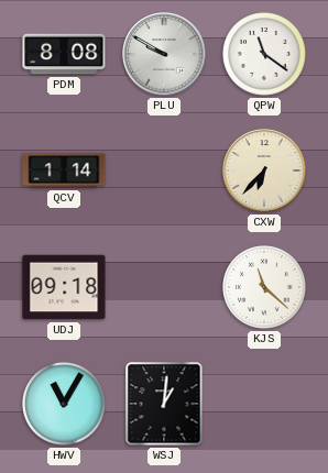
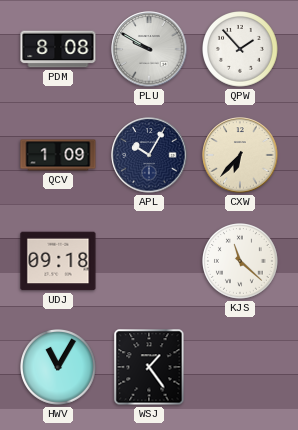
QPW: 11:21 -> 1:53 (241, 50)
QCV: 1:14 -> 1:09 (58, 155)
APL: none -> 10:05 (149, 155)
WSJ: 1:01 -> 1:24 (149, 367)
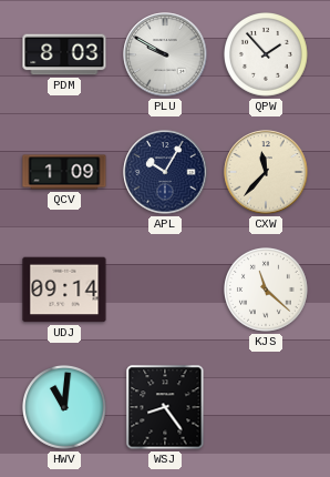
PDM: 8:08 -> 8:03 (64, 54)
CXW: 6:37 -> 11:37 (266, 172)
UDJ: 09:18 -> 09:14 (64, 290)
HWV: 11:05 -> 11:01 (65, 408)
WSJ: 1:24 -> 8:24 (165, 407)
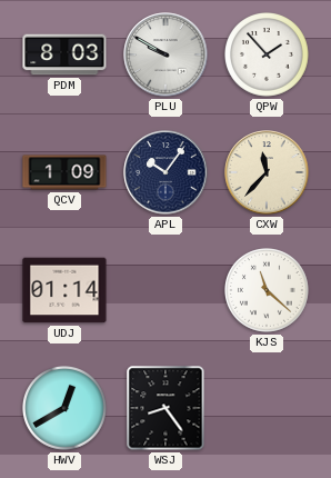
APL: 10:05 -> 10:06 (165, 172)
UDJ: 09:14 -> 01:14 (64, 290)
HWV: 11:01 -> 12:40 (66, 409)
